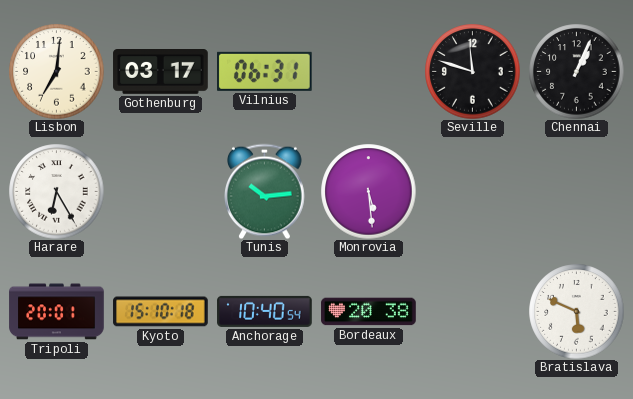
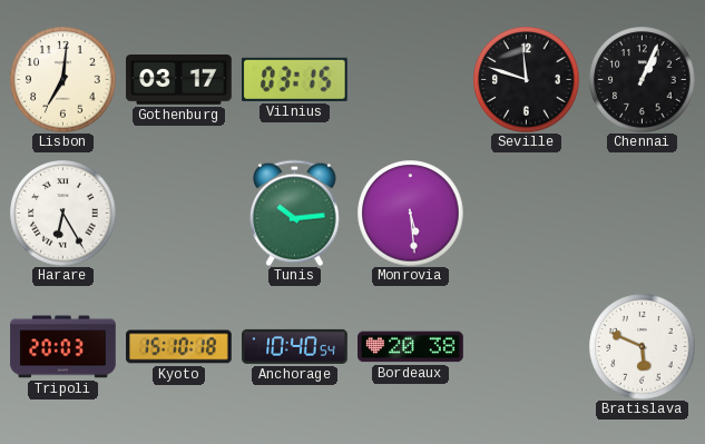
Vilnius: 06:31 -> 03:15 (295, 79)
Tripoli: 20:01 -> 20:03 (63, 347)
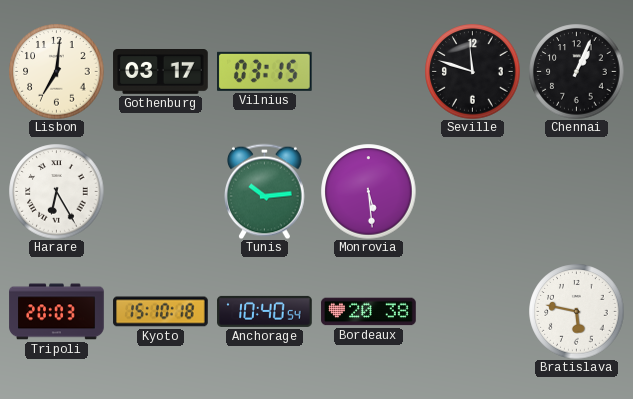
Bratislava: 5:49 -> 5:47 (576, 311)
